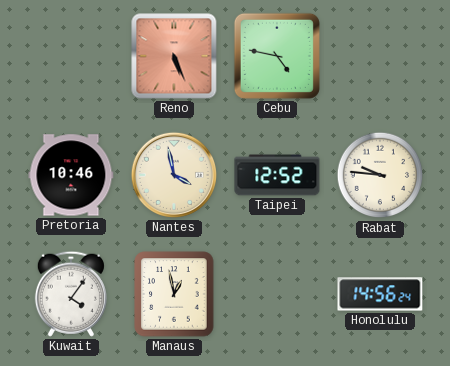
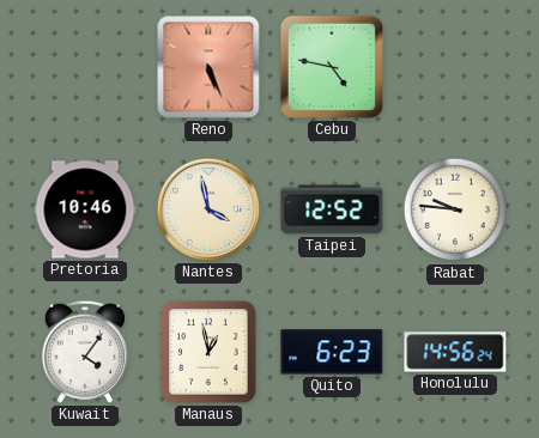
Quito: none -> 6:23 (332, 352)
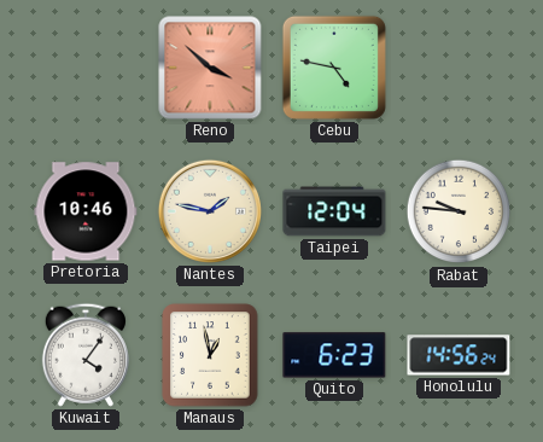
Reno: 5:26 -> 3:52 (210, 68)
Nantes: 3:58 -> 1:47 (210, 211)
Taipei: 12:52 -> 12:04 (334, 211)
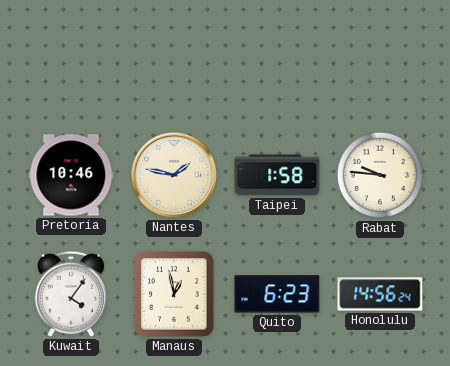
Reno: 3:52 -> none (210, 68)
Cebu: 4:47 -> none (334, 68)
Taipei: 12:04 -> 1:58 (277, 175)
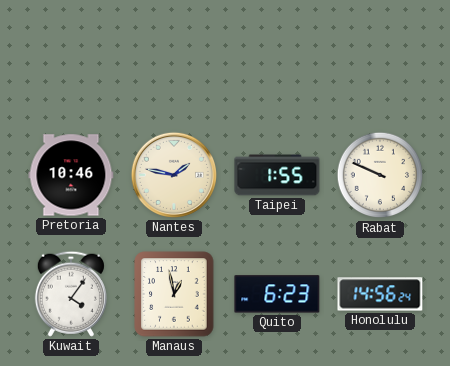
Taipei: 1:58 -> 1:55 (277, 175)
Rabat: 9:46 -> 9:49 (380, 175)
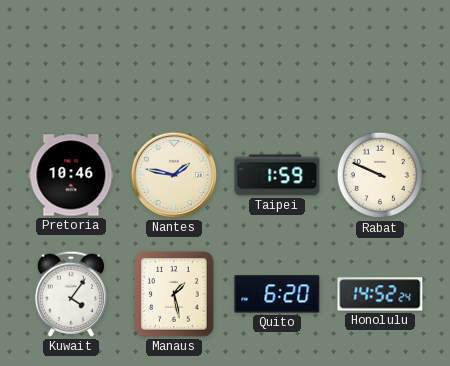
Taipei: 1:55 -> 1:59 (277, 175)
Manaus: 12:58 -> 1:28 (174, 294)
Quito: 6:23 -> 6:20 (277, 294)
Honolulu: 14:56 -> 14:52 (380, 294)
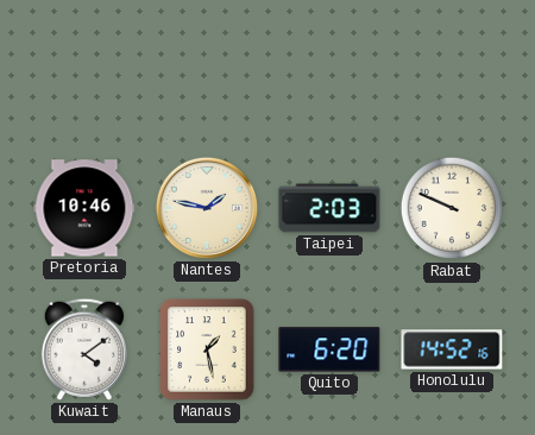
Taipei: 1:59 -> 2:03 (329, 208)
Kuwait: 4:06 -> 4:09 (84, 349)
Honolulu: 14:52:24 -> 14:52:16 (452, 349)
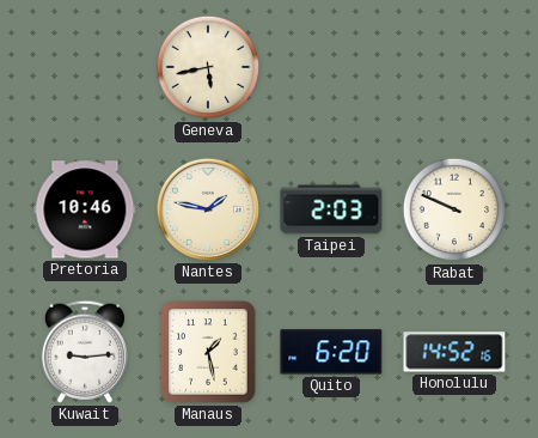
Geneva: none -> 5:43 (208, 67)
Kuwait: 4:09 -> 9:14 (85, 352)
